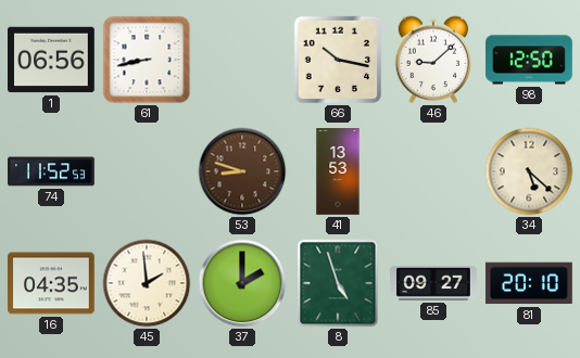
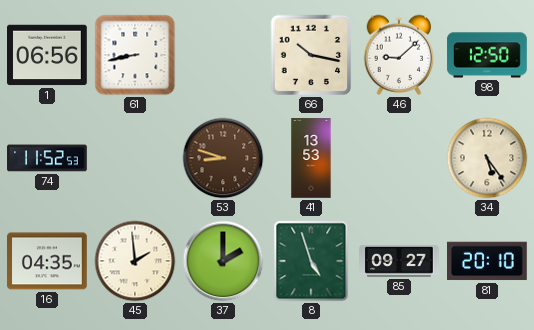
34: 5:22 -> 5:24 (487, 158)
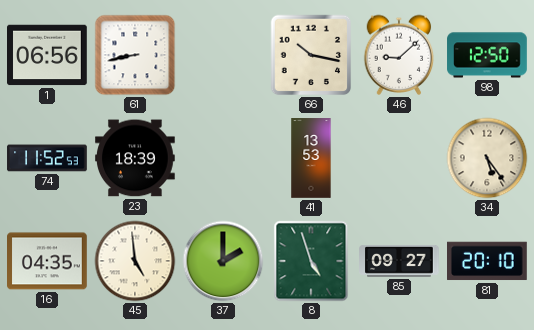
23: none -> 18:39 (136, 158)
53: 8:48 -> none (223, 158)
45: 1:59 -> 4:59 (135, 261)
